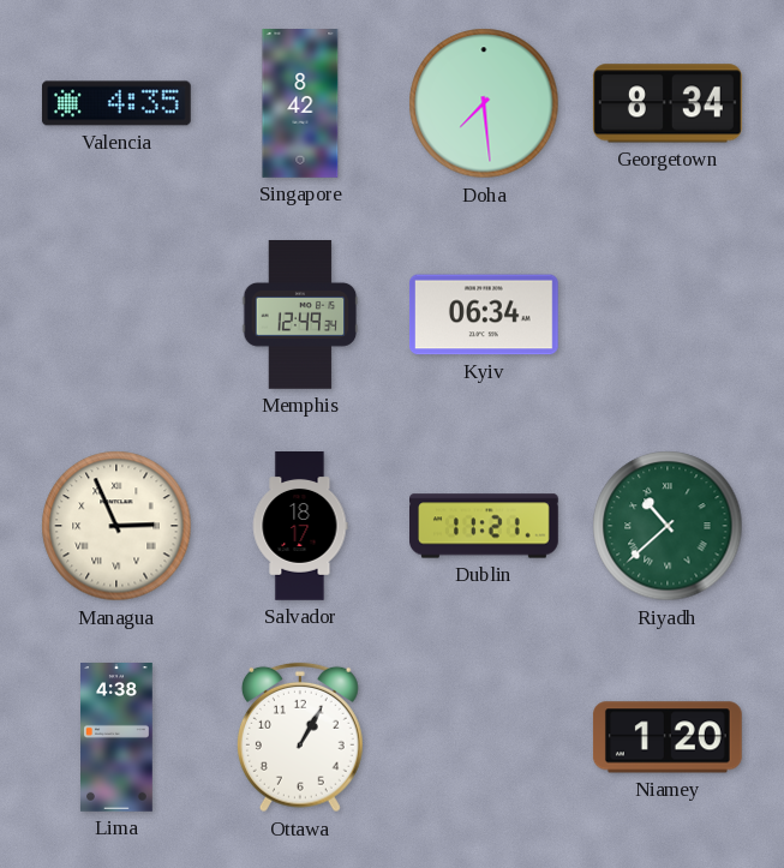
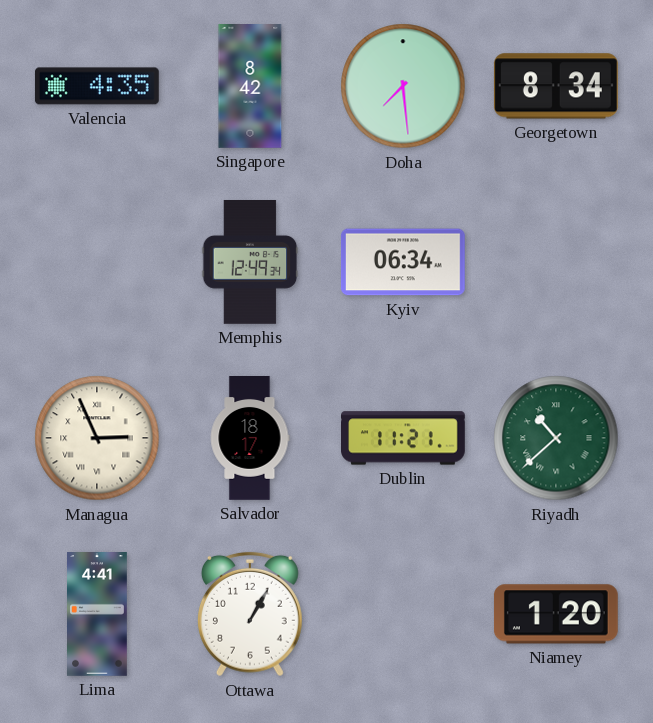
Lima: 4:38 -> 4:41 (98, 615)
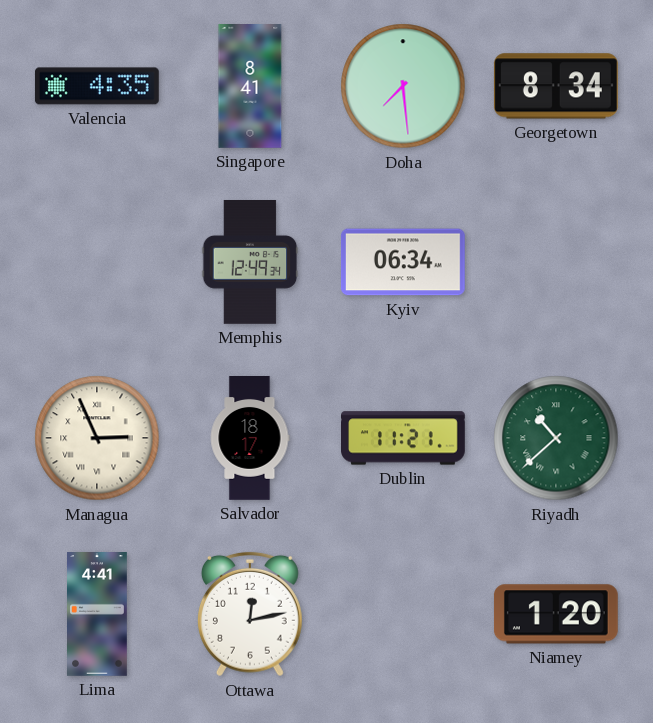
Singapore: 8:42 -> 8:41 (250, 87)
Ottawa: 1:05 -> 12:13 (250, 614)
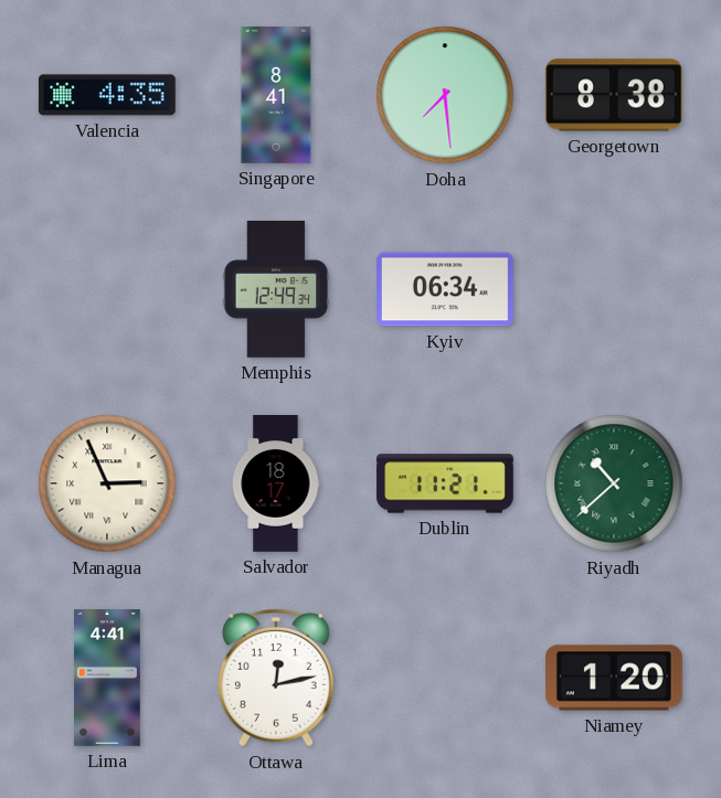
Georgetown: 8:34 -> 8:38 (614, 95)
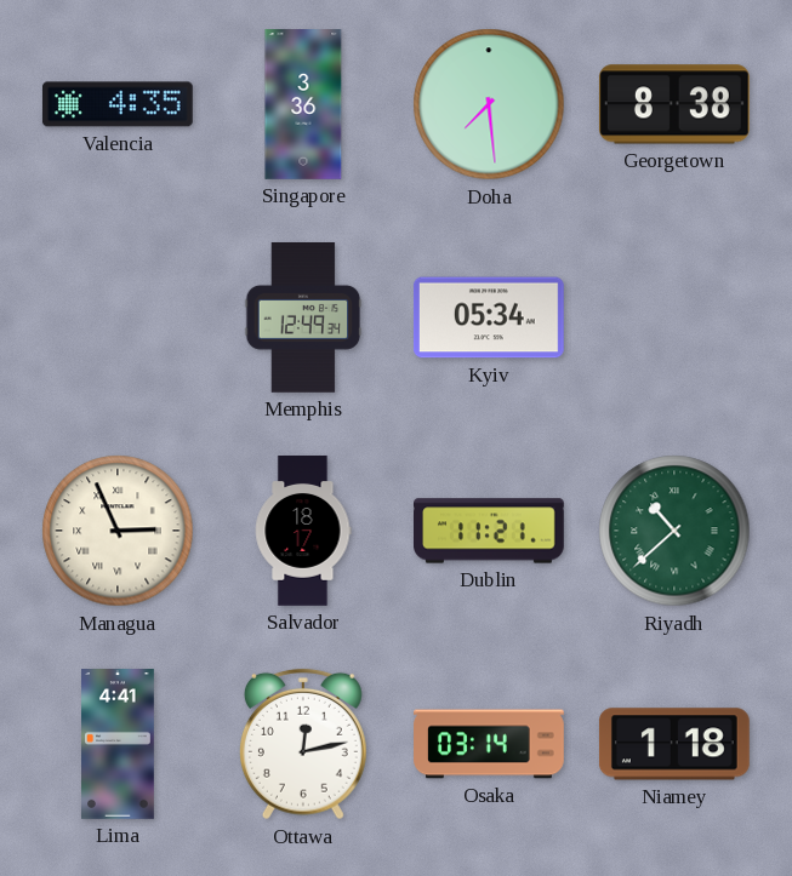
Singapore: 8:41 -> 3:36 (303, 105)
Kyiv: 06:34 -> 05:34 (489, 317)
Osaka: none -> 03:14 (489, 744)
Niamey: 1:20 -> 1:18 (674, 744)
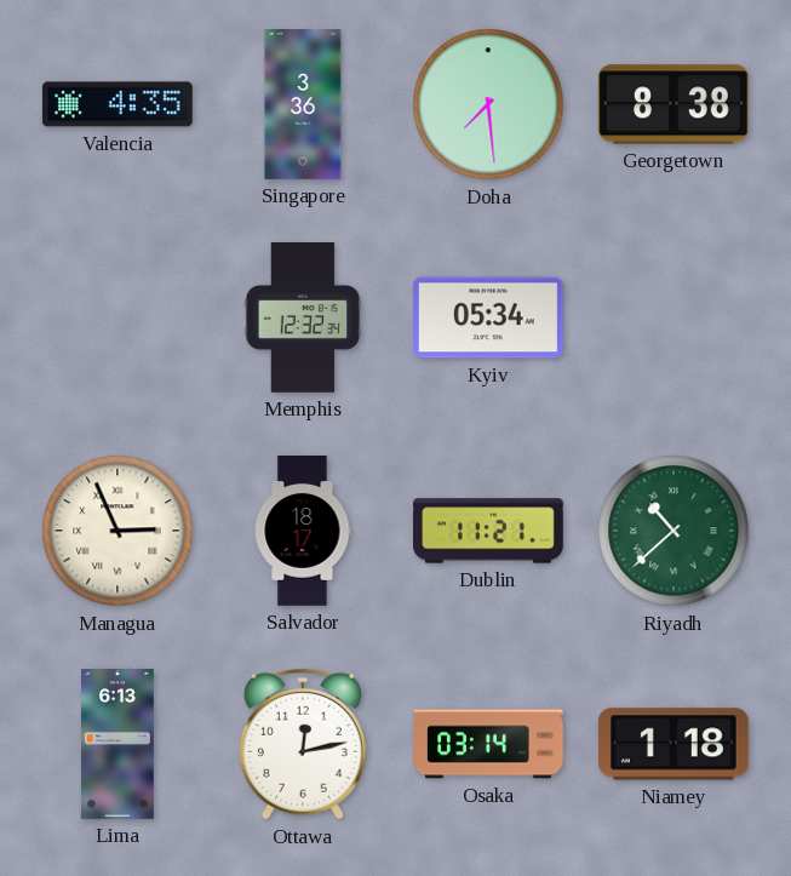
Memphis: 12:49 -> 12:32 (303, 319)
Lima: 4:41 -> 6:13 (119, 745)
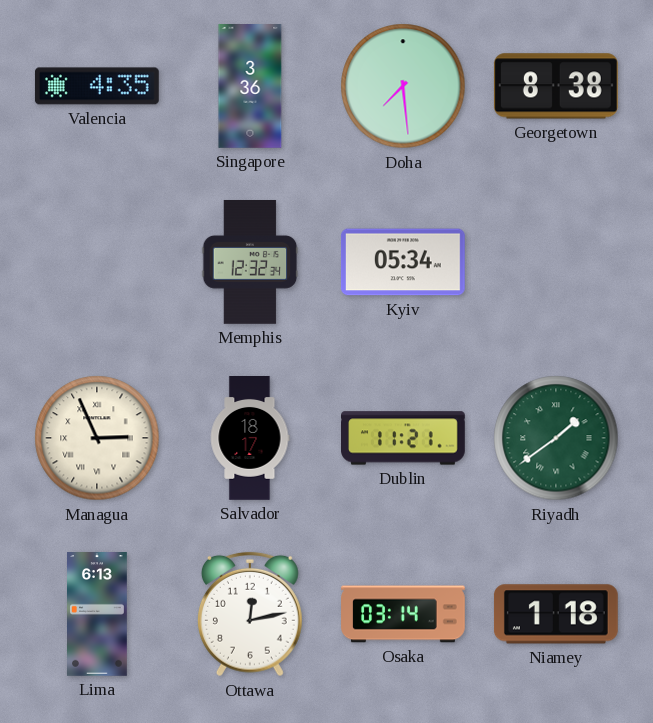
Riyadh: 10:38 -> 1:39 (556, 438)
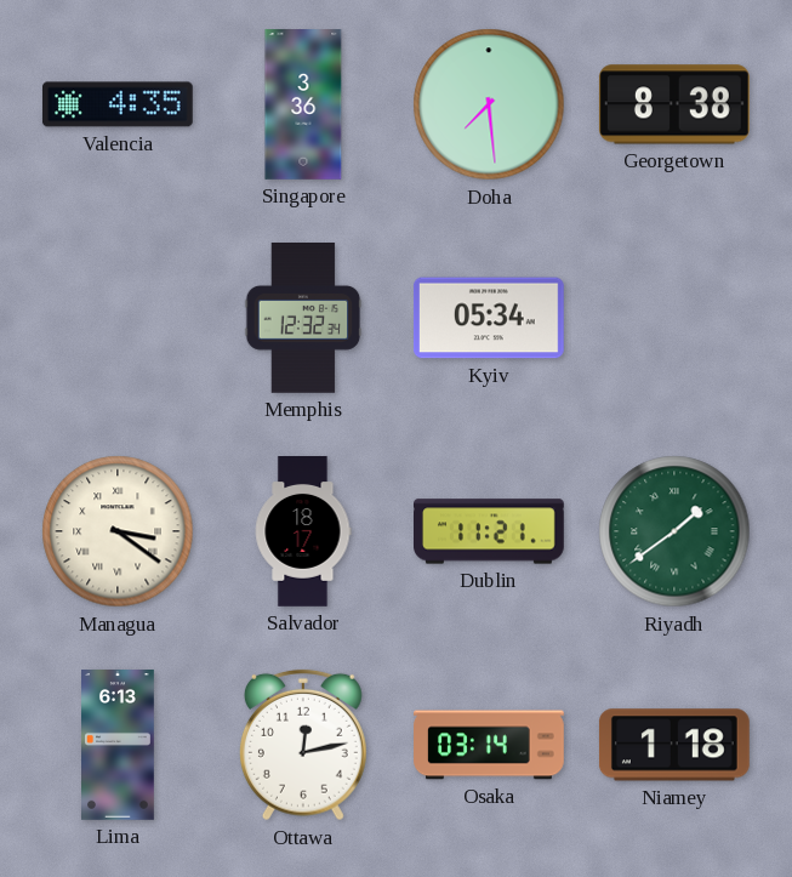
Managua: 2:56 -> 3:21 (118, 531)
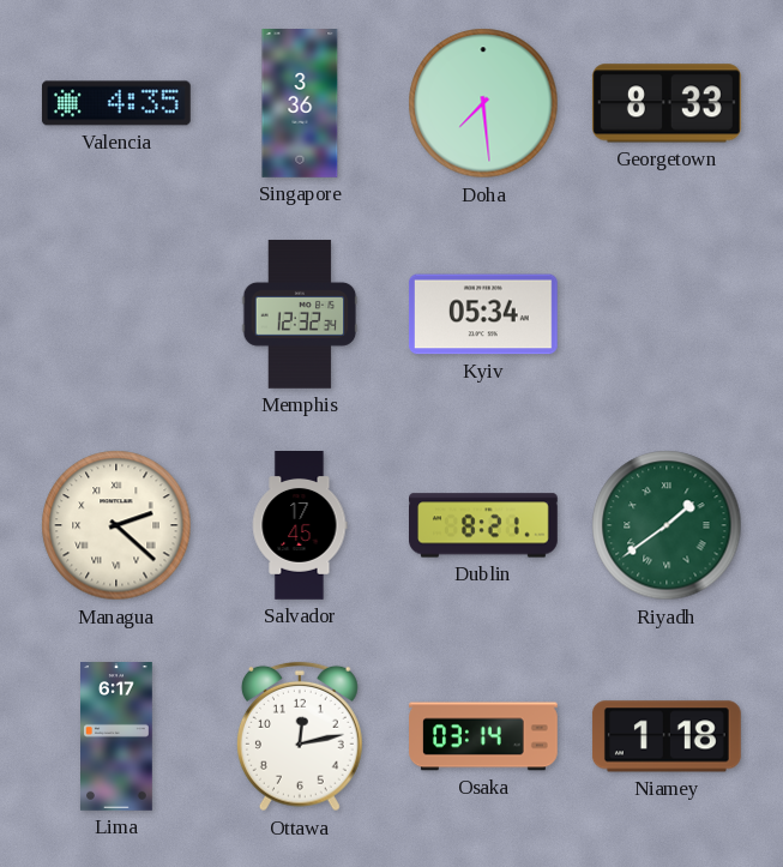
Georgetown: 8:38 -> 8:33 (667, 103)
Managua: 3:21 -> 2:22 (116, 525)
Salvador: 18:17 -> 17:45 (300, 525)
Dublin: 11:21 -> 8:21 (484, 525)
Lima: 6:13 -> 6:17 (118, 737)
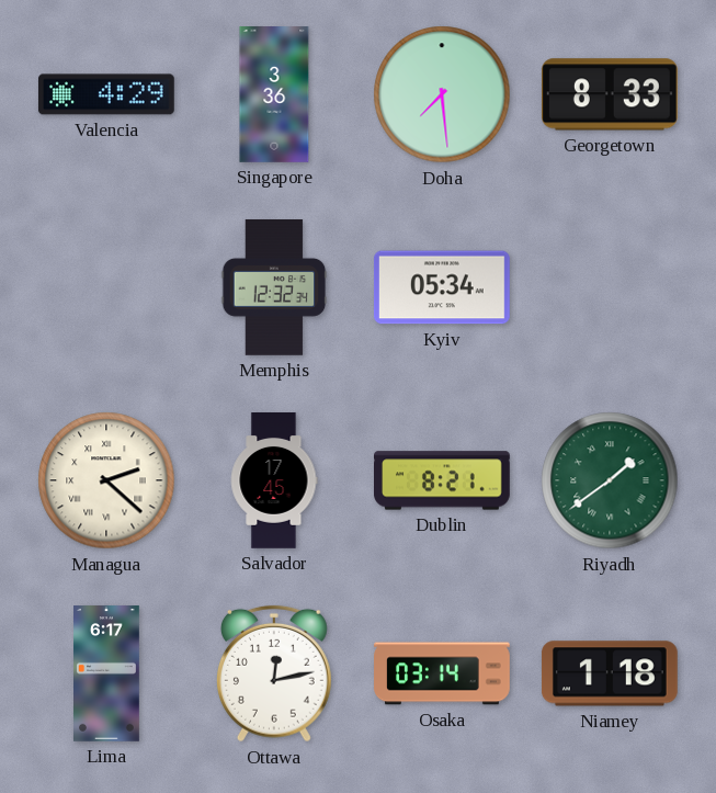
Valencia: 4:35 -> 4:29 (106, 94)
